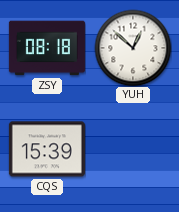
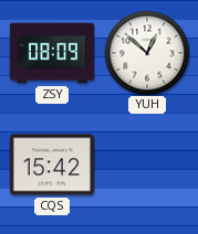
ZSY: 08:18 -> 08:09 (52, 53)
CQS: 15:39 -> 15:42 (52, 164)
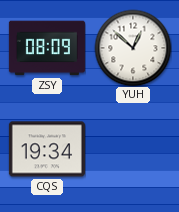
CQS: 15:42 -> 19:34 (47, 149)
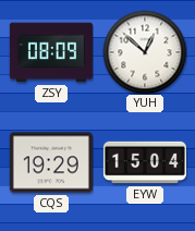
CQS: 19:34 -> 19:29 (51, 162)
EYW: none -> 15:04 (145, 162)
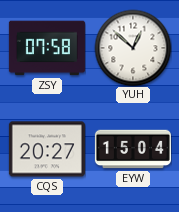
ZSY: 08:09 -> 07:58 (47, 48)
CQS: 19:29 -> 20:27 (47, 149)
